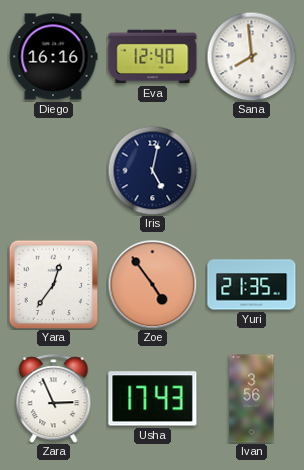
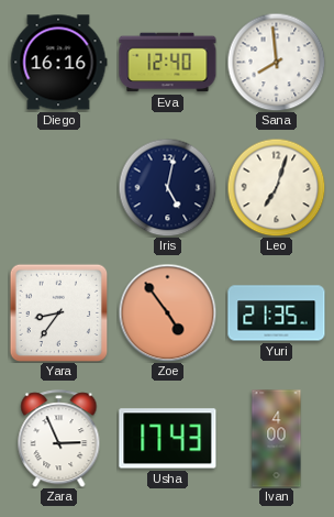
Leo: none -> 7:03 (276, 187)
Yara: 12:36 -> 8:36 (58, 312)
Ivan: 3:56 -> 4:00 (277, 439)
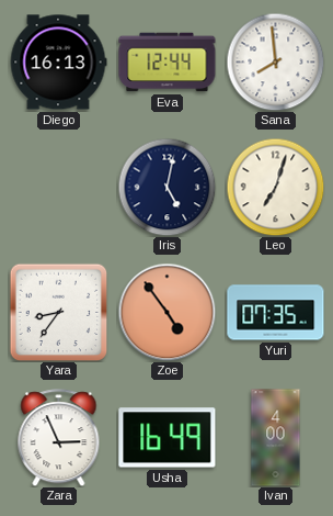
Diego: 16:16 -> 16:13 (58, 63)
Eva: 12:40 -> 12:44 (168, 63)
Yuri: 21:35 -> 07:35 (276, 313)
Usha: 17:43 -> 16:49 (168, 438)
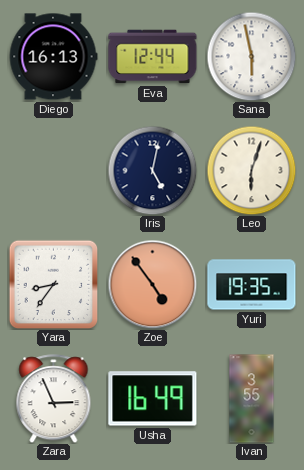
Sana: 7:59 -> 5:58 (251, 56)
Leo: 7:03 -> 6:03 (251, 170)
Yuri: 07:35 -> 19:35 (252, 285)
Ivan: 4:00 -> 3:55 (252, 399)
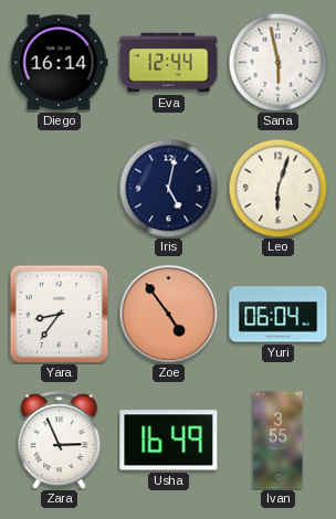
Diego: 16:13 -> 16:14 (59, 63)
Yuri: 19:35 -> 06:04 (279, 315)
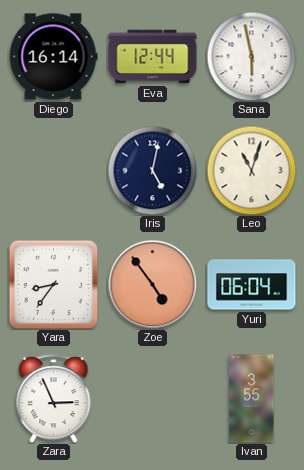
Leo: 6:03 -> 11:03 (251, 170)
Usha: 16:49 -> none (169, 441)
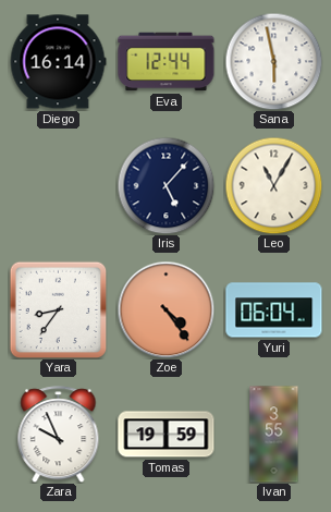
Iris: 5:02 -> 5:07 (165, 185)
Leo: 11:03 -> 11:05 (273, 185)
Zoe: 4:54 -> 4:24 (165, 309)
Zara: 2:56 -> 9:56 (59, 435)
Tomas: none -> 19:59 (167, 435)
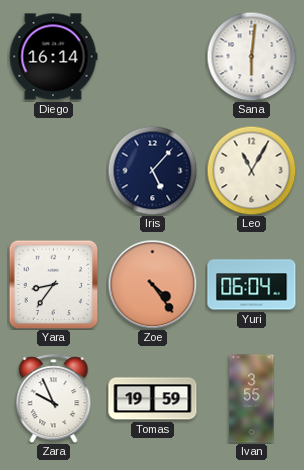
Eva: 12:44 -> none (167, 62)
Sana: 5:58 -> 6:01 (251, 56)
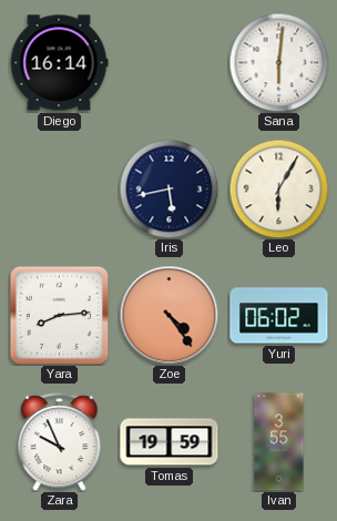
Iris: 5:07 -> 5:43 (168, 188)
Leo: 11:05 -> 6:05 (278, 188)
Yara: 8:36 -> 8:14 (59, 315)
Yuri: 06:04 -> 06:02 (279, 316)
